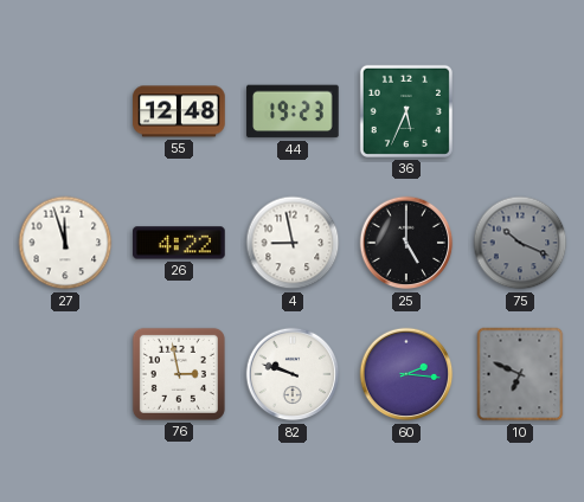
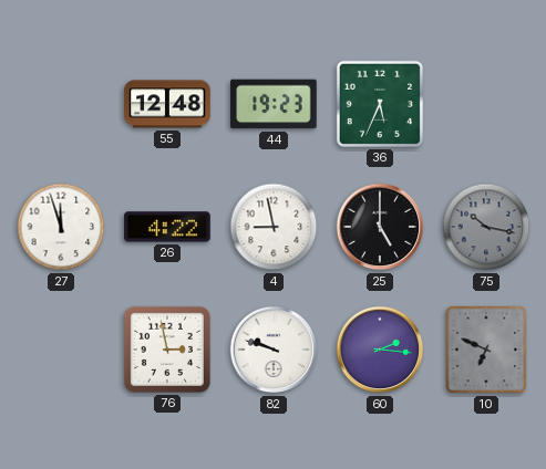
75: 10:19 -> 10:17 (486, 227)
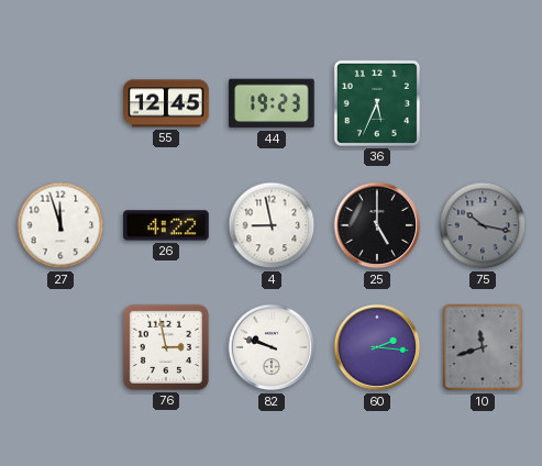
55: 12:48 -> 12:45 (166, 103)
10: 6:49 -> 11:42 (483, 347)
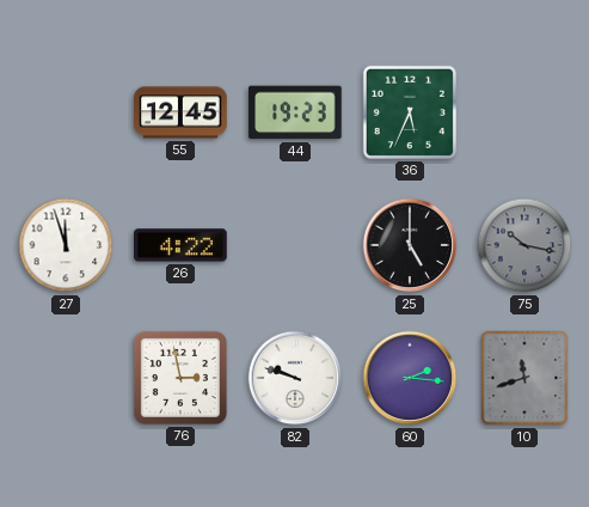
4: 8:58 -> none (272, 225)
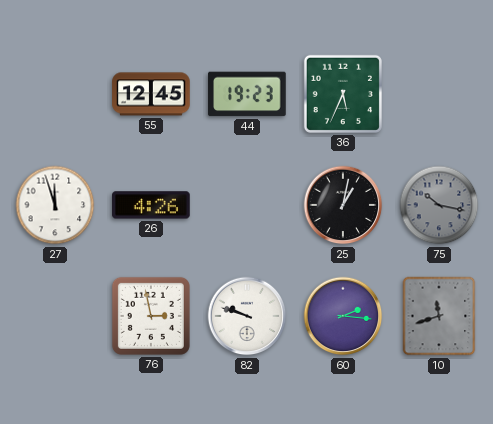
26: 4:22 -> 4:26 (151, 205)
25: 5:00 -> 1:02 (343, 205)
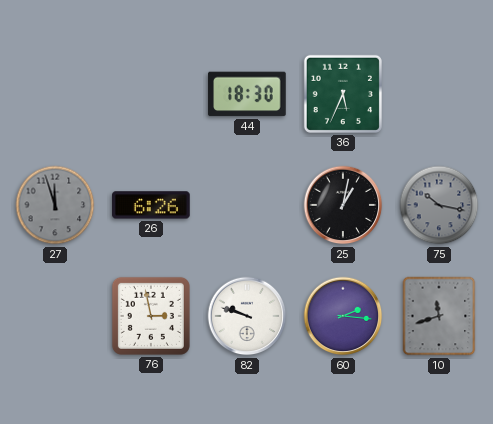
55: 12:45 -> none (151, 94)
44: 19:23 -> 18:30 (247, 94)
27 dial: white -> grey (55, 205)
26: 4:26 -> 6:26 (151, 205)
